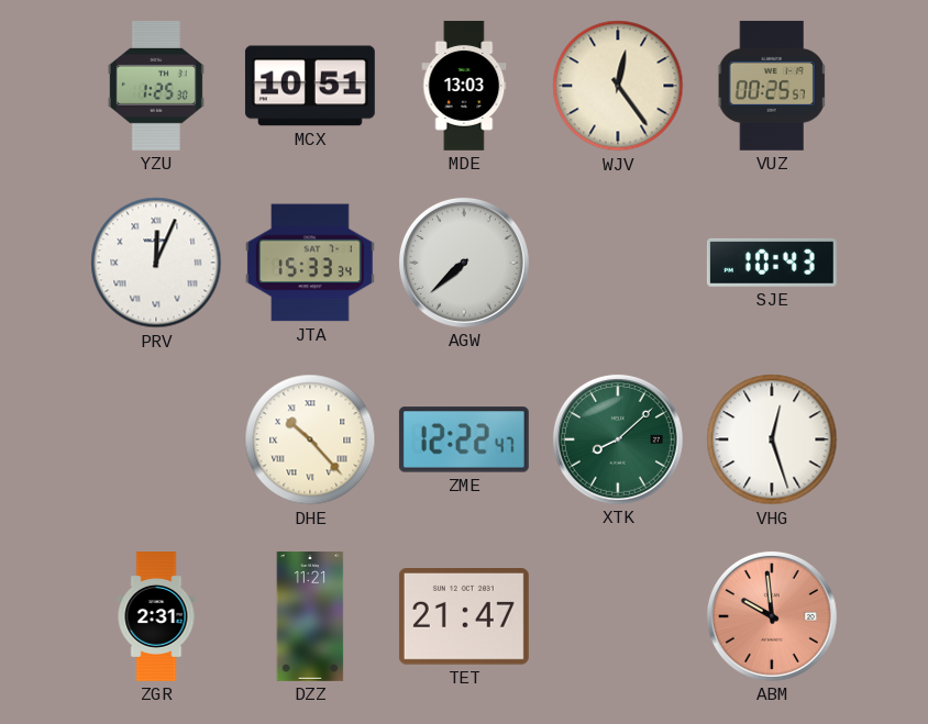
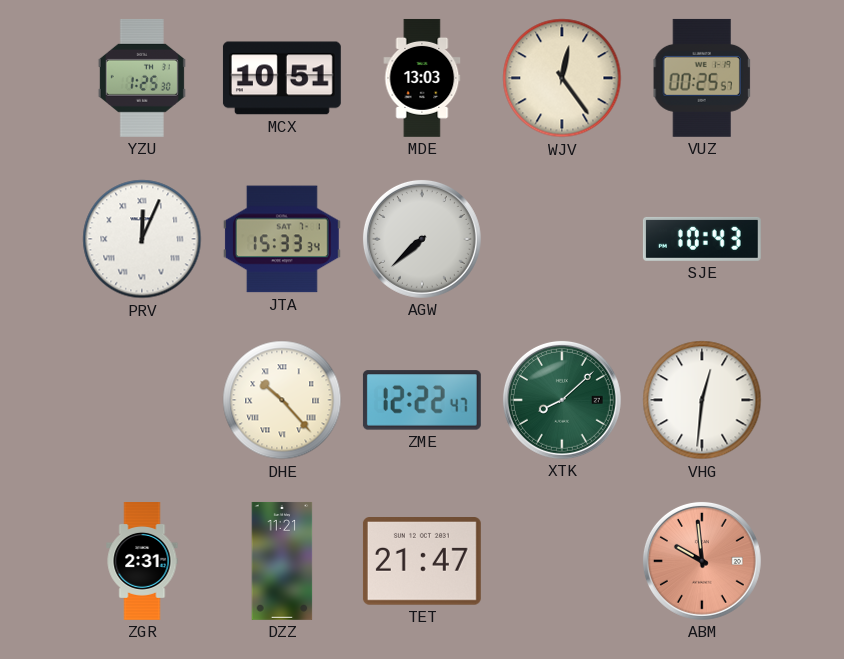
VHG: 12:27 -> 12:31 (702, 400)
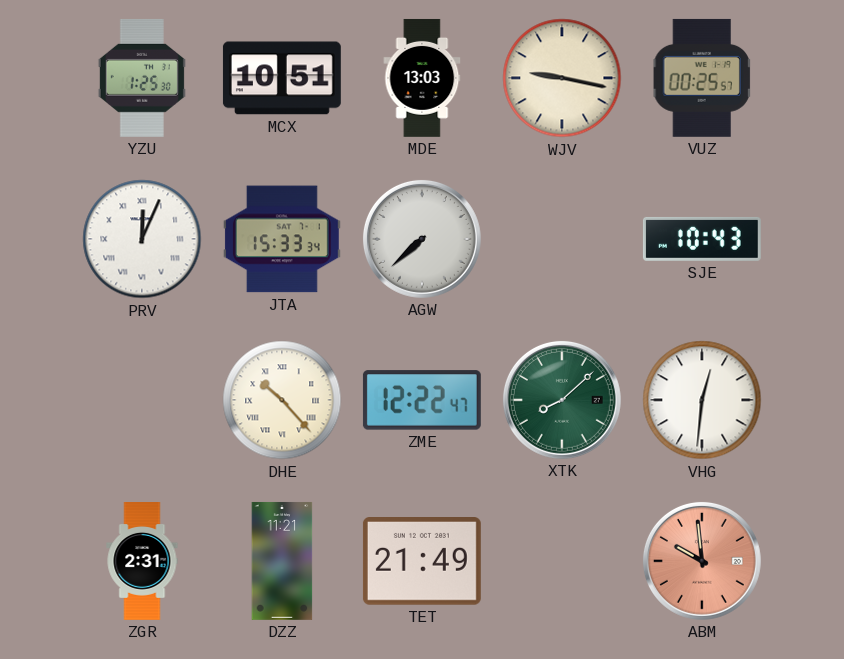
WJV: 12:24 -> 9:17 (562, 78)
TET: 21:47 -> 21:49 (422, 562)
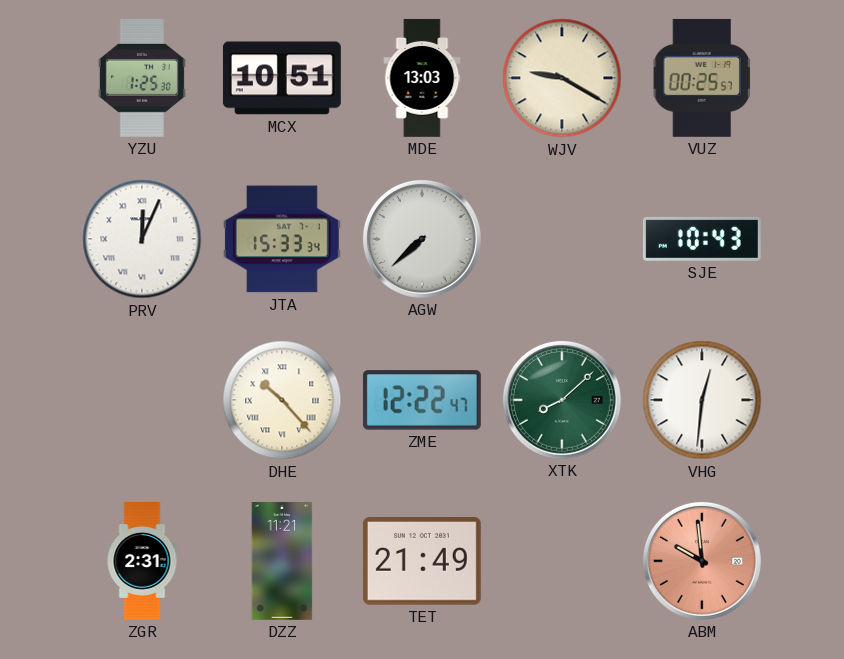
WJV: 9:17 -> 9:20 (562, 78)
